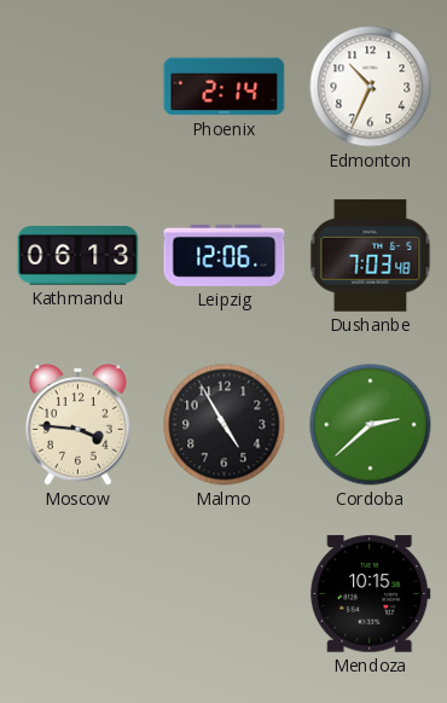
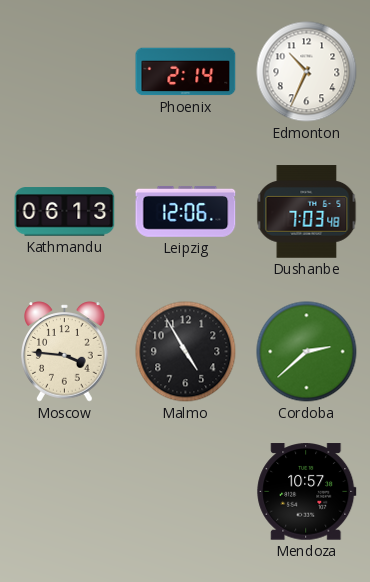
Mendoza: 10:15 -> 10:57 (307, 492)
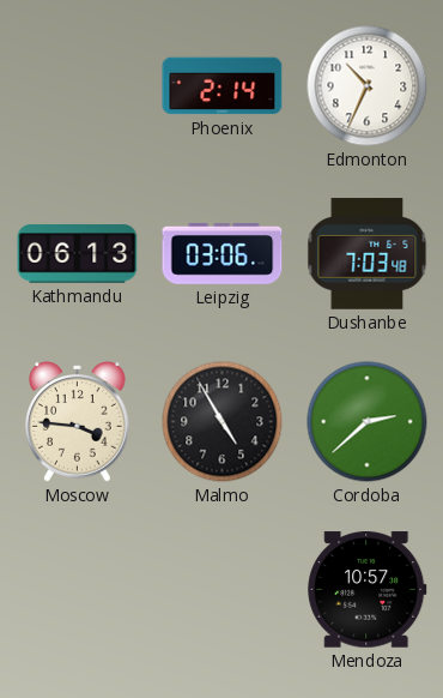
Leipzig: 12:06 -> 03:06 (223, 253)
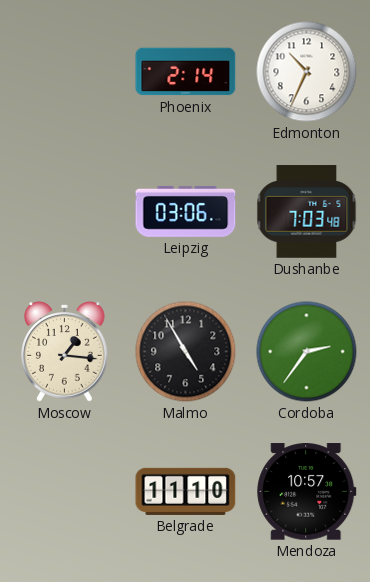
Kathmandu: 06:13 -> none (78, 254)
Moscow: 3:46 -> 1:16 (65, 352)
Cordoba: 2:38 -> 2:36 (307, 352)
Belgrade: none -> 11:10 (186, 491)
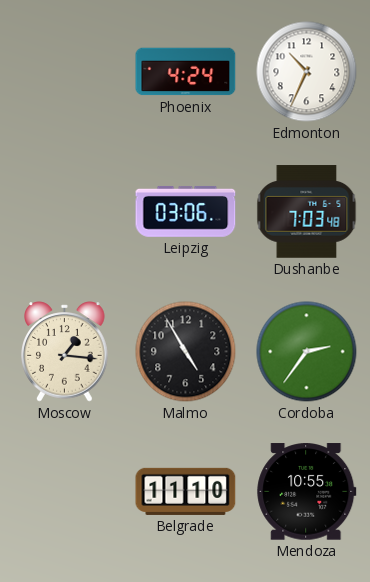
Phoenix: 2:14 -> 4:24 (186, 72)
Mendoza: 10:57 -> 10:55 (307, 492)
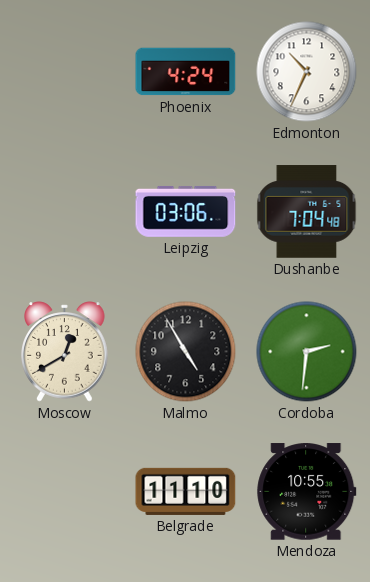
Dushanbe: 7:03 -> 7:04 (307, 212)
Moscow: 1:16 -> 12:40 (65, 352)
Cordoba: 2:36 -> 2:31 (307, 352)
